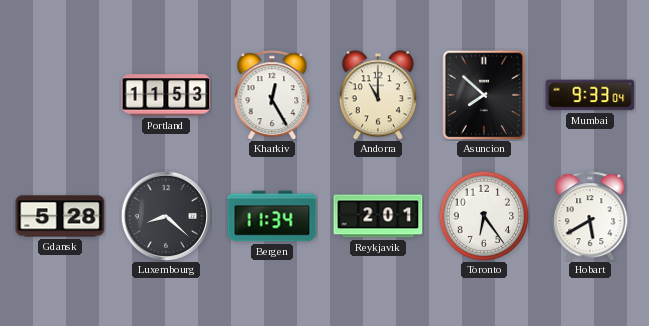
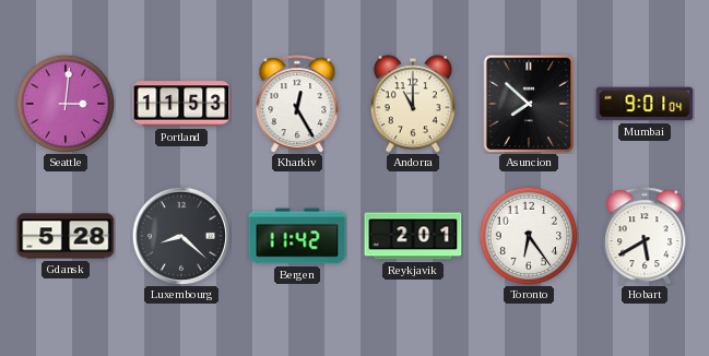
Seattle: none -> 3:01 (64, 103)
Mumbai: 9:33 -> 9:01 (645, 104)
Bergen: 11:34 -> 11:42 (297, 236)
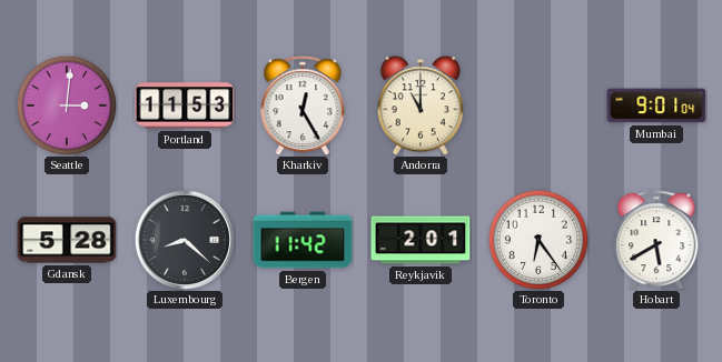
Asuncion: 7:52 -> none (529, 104)
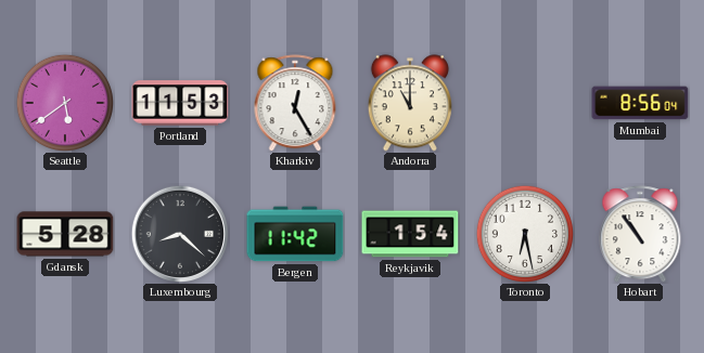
Seattle: 3:01 -> 5:39 (64, 102)
Mumbai: 9:01 -> 8:56 (640, 103)
Reykjavik: 2:01 -> 1:54 (410, 234)
Toronto: 6:24 -> 6:28 (524, 233)
Hobart: 5:40 -> 10:54 (640, 234)
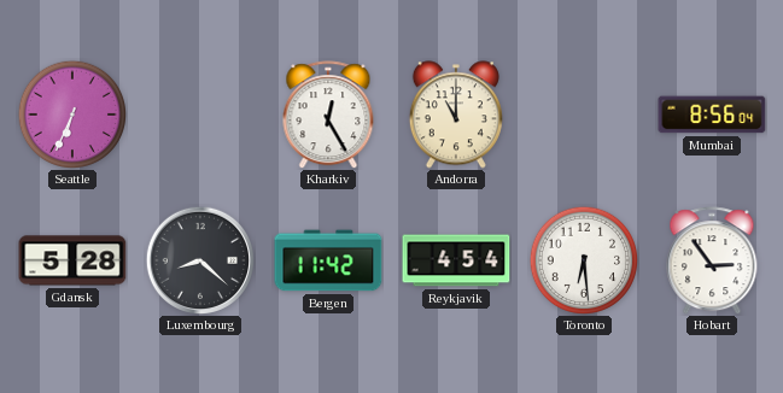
Seattle: 5:39 -> 6:34 (71, 113)
Portland: 11:53 -> none (180, 103)
Reykjavik: 1:54 -> 4:54 (456, 260)
Toronto: 6:28 -> 6:29 (583, 259)
Hobart: 10:54 -> 2:54 (712, 260)
